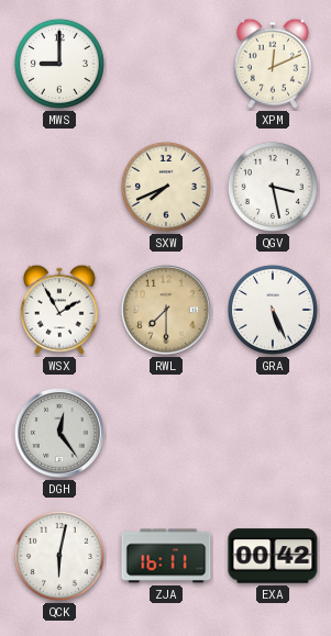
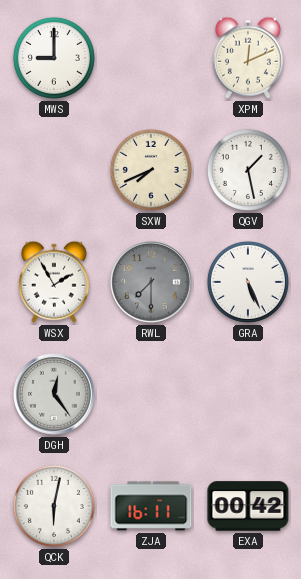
QGV: 3:28 -> 1:28 (248, 170)
RWL dial: champagne -> grey (151, 282)
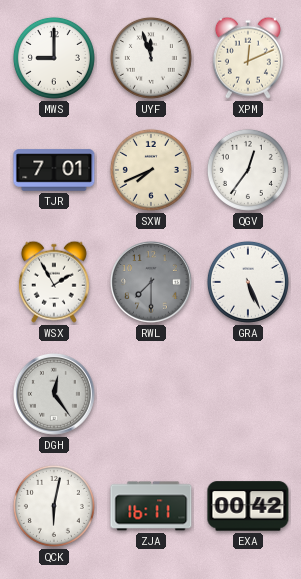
UYF: none -> 11:57 (151, 58)
TJR: none -> 7:01 (54, 170)
QGV: 1:28 -> 12:36 (248, 170)
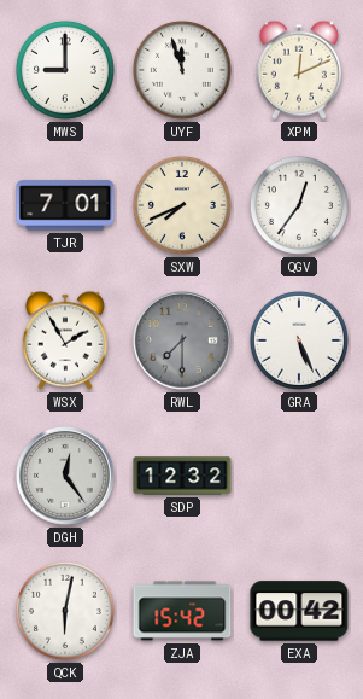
SDP: none -> 12:32 (182, 476)
ZJA: 16:11 -> 15:42 (182, 611)
